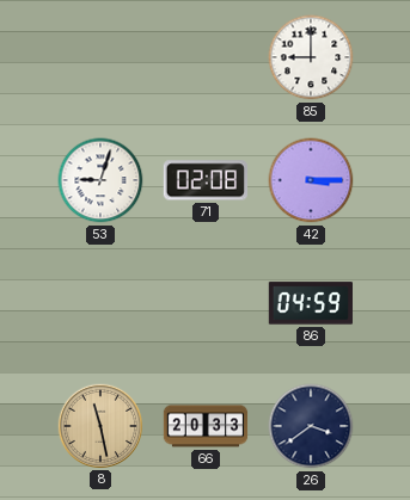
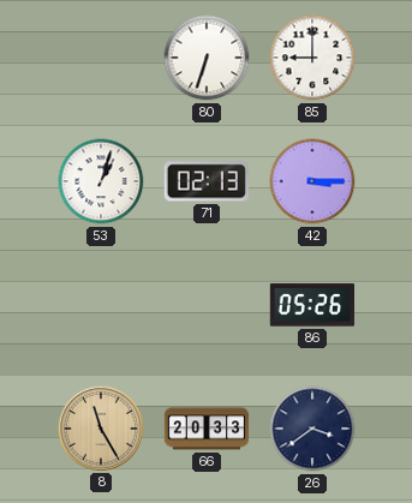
80: none -> 6:33 (207, 58)
53: 9:03 -> 1:03 (101, 181)
71: 02:08 -> 02:13 (207, 181)
86: 04:59 -> 05:26 (311, 305)
8: 11:28 -> 11:25 (100, 427)
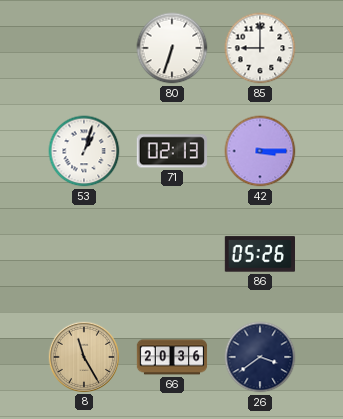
66: 20:33 -> 20:36 (172, 357)
